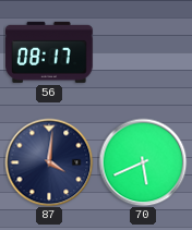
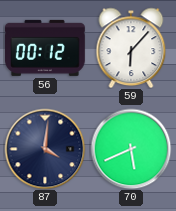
56: 08:17 -> 00:12 (45, 48)
59: none -> 6:07 (131, 48)
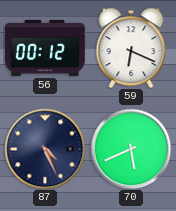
59: 6:07 -> 6:19 (131, 48)
87: 4:01 -> 4:26 (45, 149)
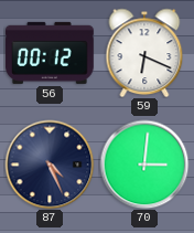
70: 5:41 -> 3:01 (144, 165)
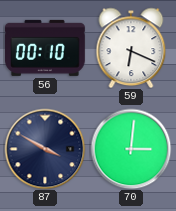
56: 00:12 -> 00:10 (45, 48)
87: 4:26 -> 3:50 (45, 149)
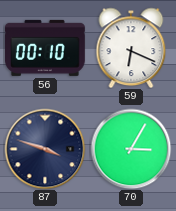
87: 3:50 -> 3:48 (45, 149)
70: 3:01 -> 3:05 (131, 149)
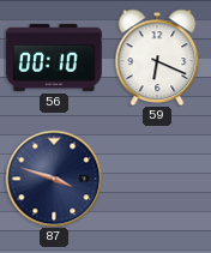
70: 3:05 -> none (131, 149)
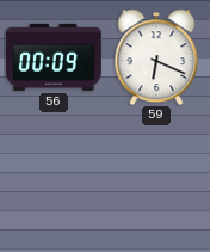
56: 00:10 -> 00:09 (54, 57)
87: 3:48 -> none (54, 179)
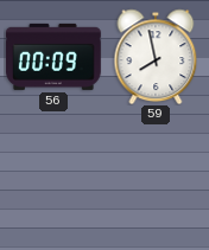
59: 6:19 -> 7:58 (156, 57)
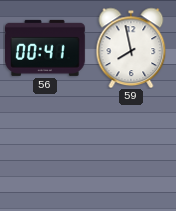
56: 00:09 -> 00:41 (45, 48)
